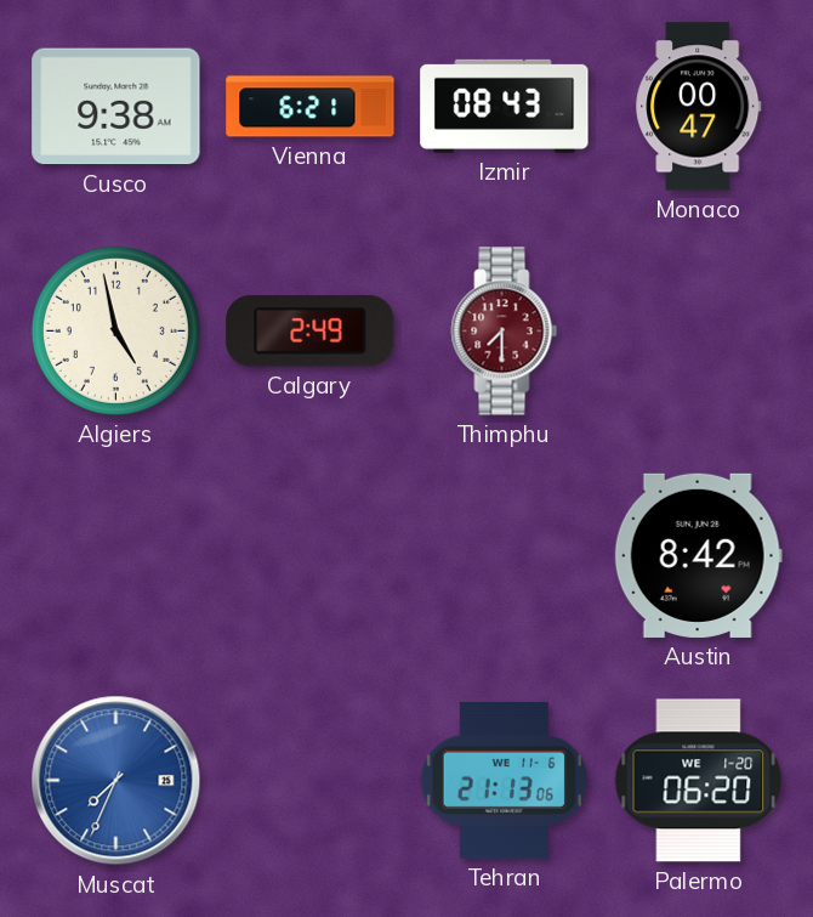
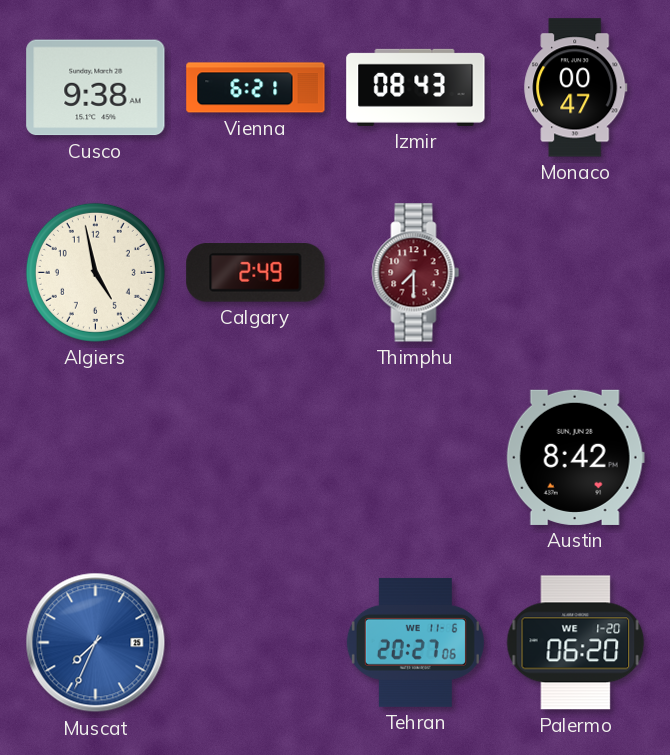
Tehran: 21:13 -> 20:27 (415, 642)
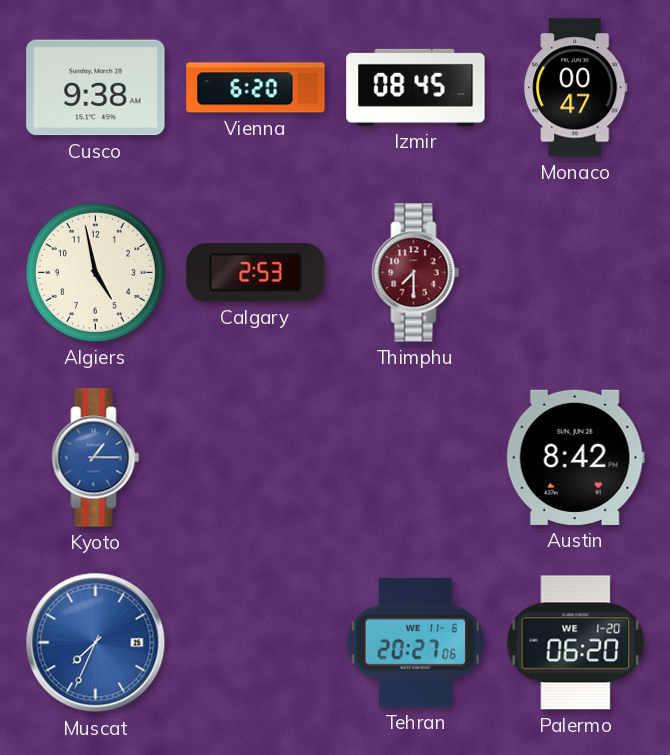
Vienna: 6:21 -> 6:20 (256, 88)
Izmir: 08:43 -> 08:45 (416, 87)
Calgary: 2:49 -> 2:53 (256, 273)
Kyoto: none -> 1:15 (96, 458)
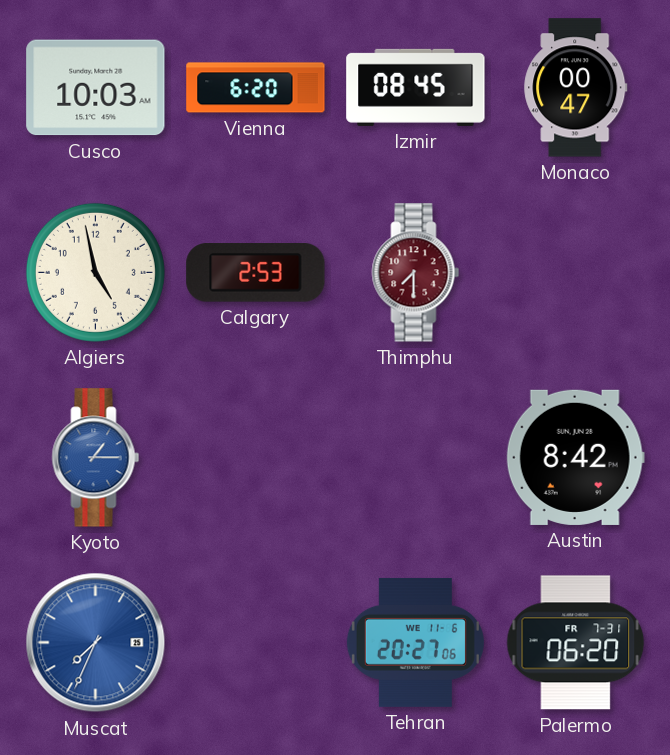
Cusco: 9:38 -> 10:03 (96, 88)
Palermo date: WE 1-20 -> FR 7-31 (576, 643)
